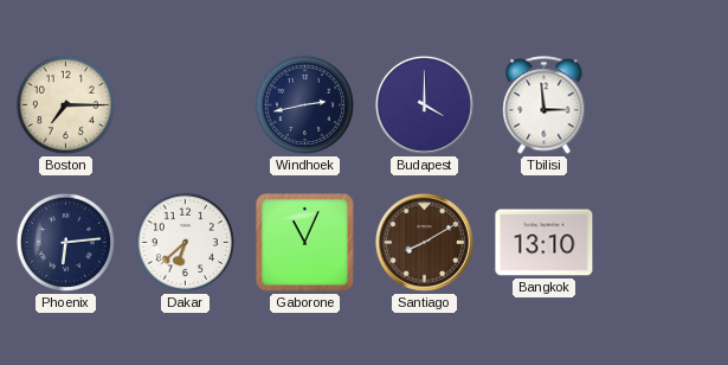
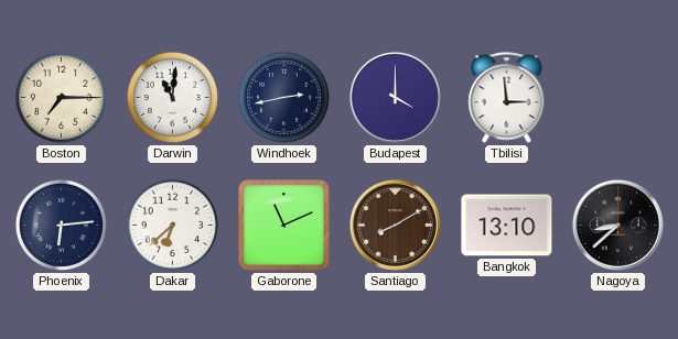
Darwin: none -> 11:01 (172, 97)
Gaborone: 11:04 -> 11:11 (283, 225)
Nagoya: none -> 8:38 (617, 225)
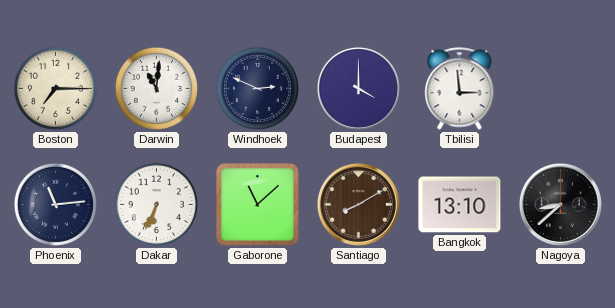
Windhoek: 2:43 -> 2:49 (257, 88)
Phoenix: 6:14 -> 11:14 (55, 204)
Dakar: 6:38 -> 6:34 (156, 204)
Gaborone: 11:11 -> 11:08 (257, 204)
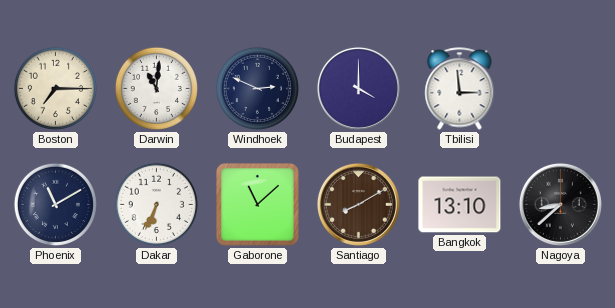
Phoenix: 11:14 -> 11:10 (55, 204)
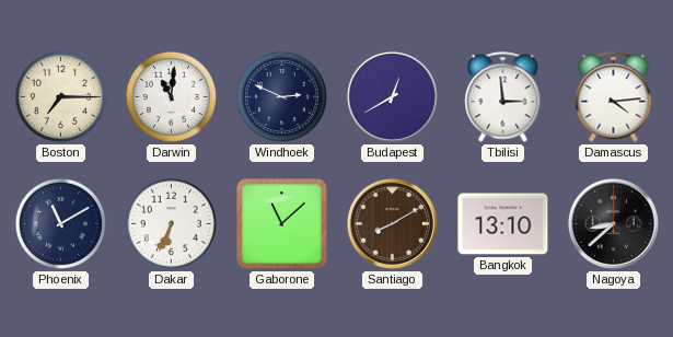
Budapest: 4:00 -> 12:40 (392, 96)
Damascus: none -> 4:14 (614, 97)
